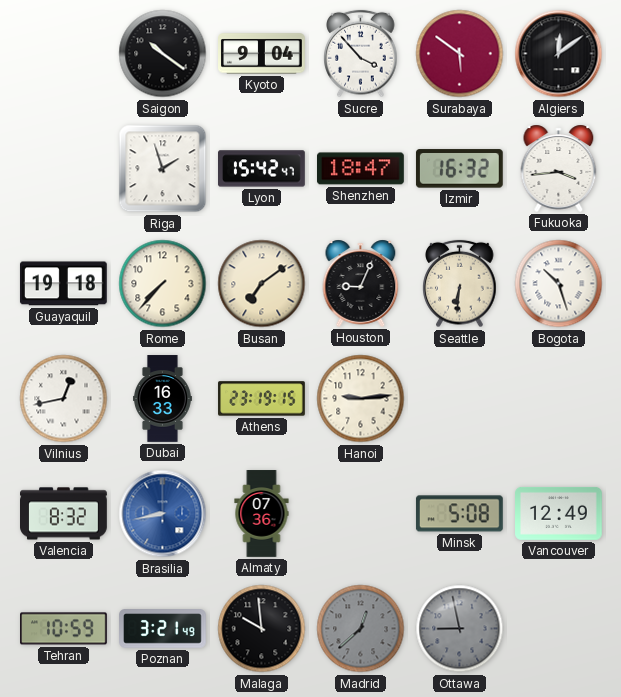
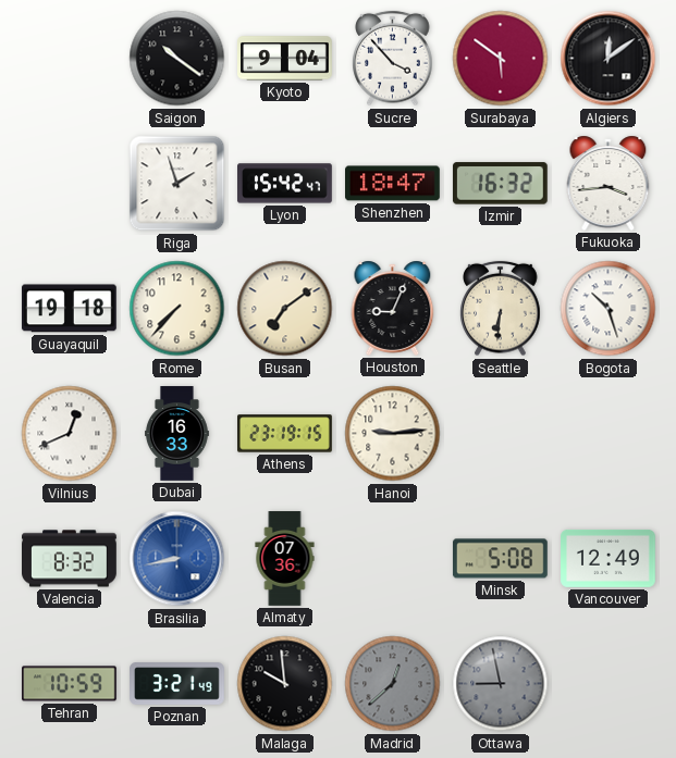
Vilnius: 12:43 -> 12:41 (70, 434)
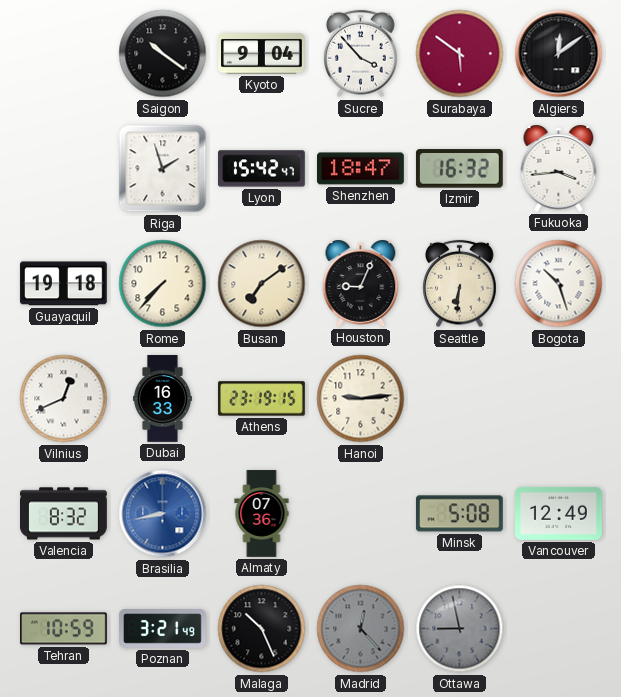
Malaga: 9:59 -> 10:26 (262, 629)
Madrid: 12:38 -> 12:23 (361, 629)
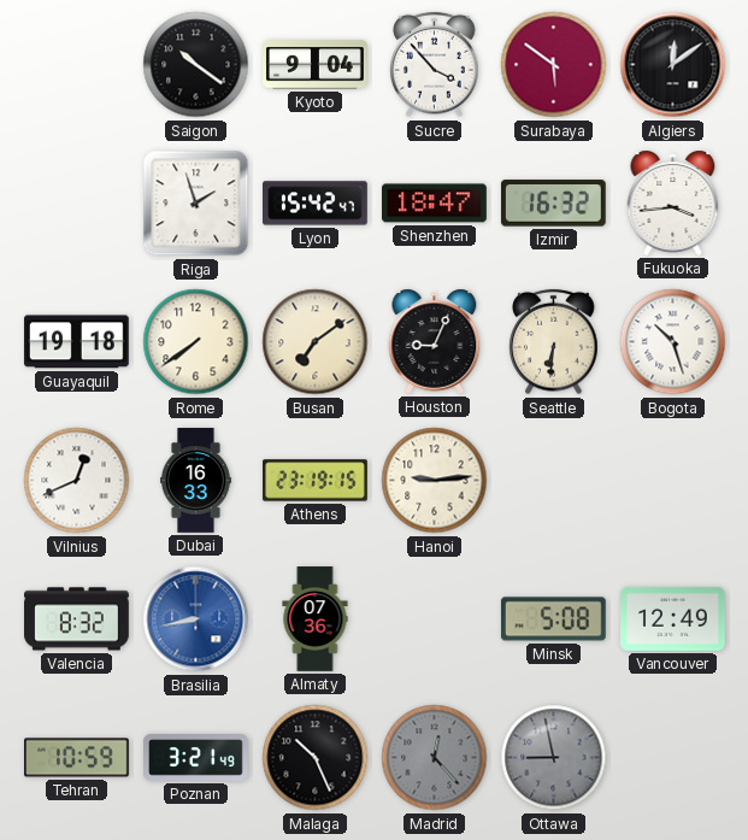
Rome: 7:37 -> 7:39 (196, 342)
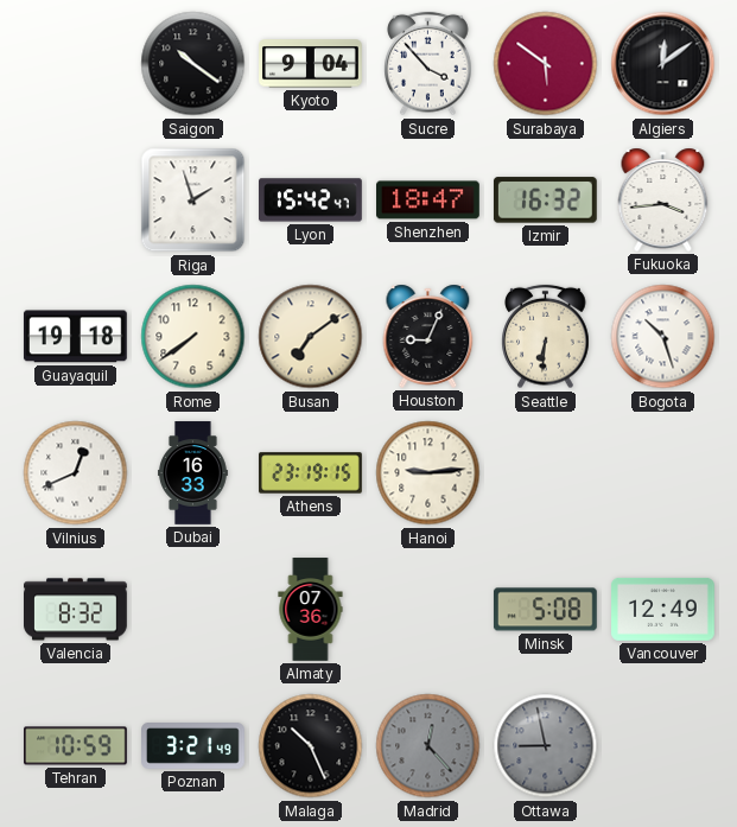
Brasilia: 8:43 -> none (196, 619)
